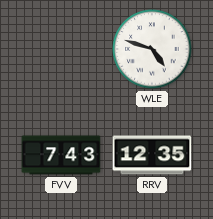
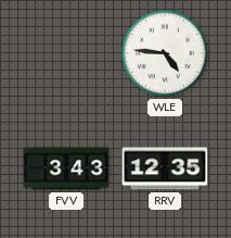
WLE: 4:48 -> 4:46 (165, 53)
FVV: 7:43 -> 3:43 (66, 168)
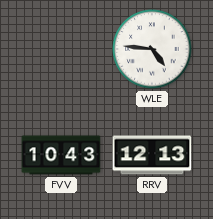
FVV: 3:43 -> 10:43 (61, 155)
RRV: 12:35 -> 12:13 (152, 155)
